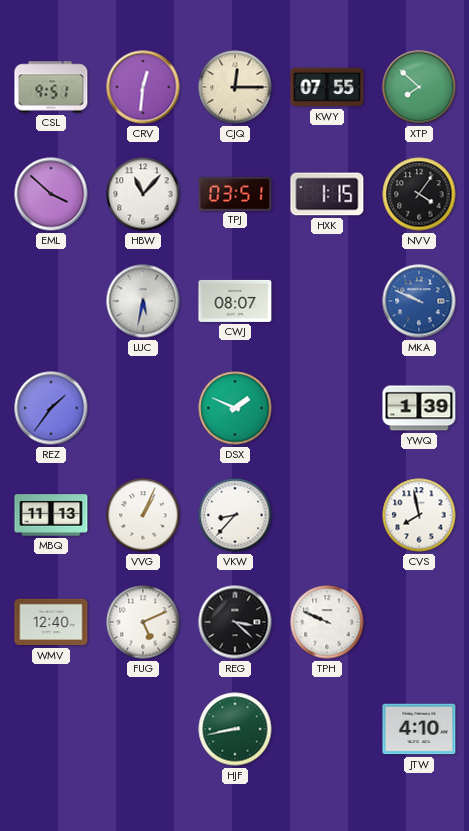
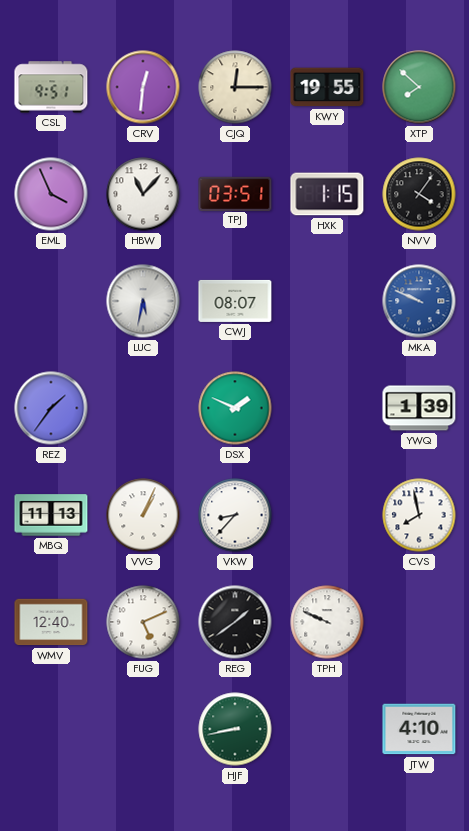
KWY: 07:55 -> 19:55 (327, 87)
EML: 3:52 -> 3:56 (51, 194)
REG: 3:22 -> 1:39 (235, 622)
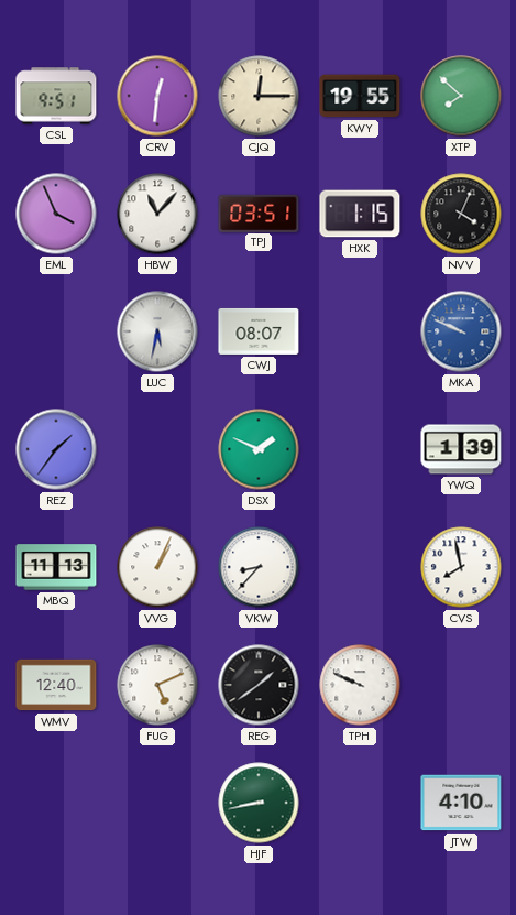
NVV: 4:06 -> 4:04 (461, 214)
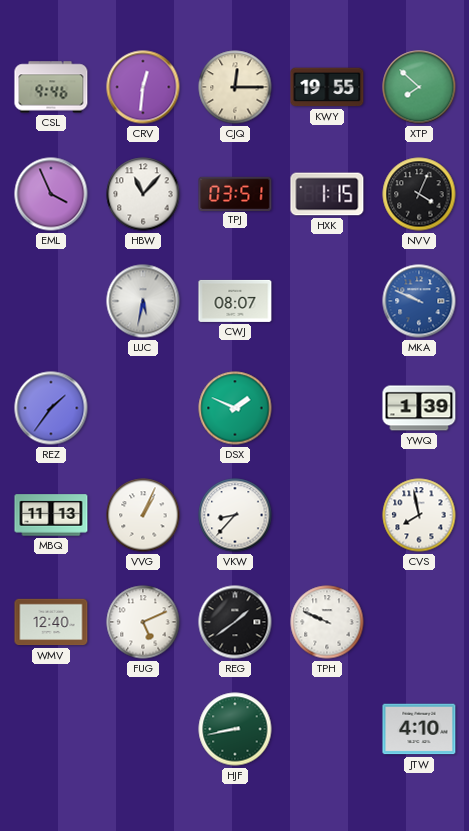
CSL: 9:51 -> 9:46 (51, 87)
